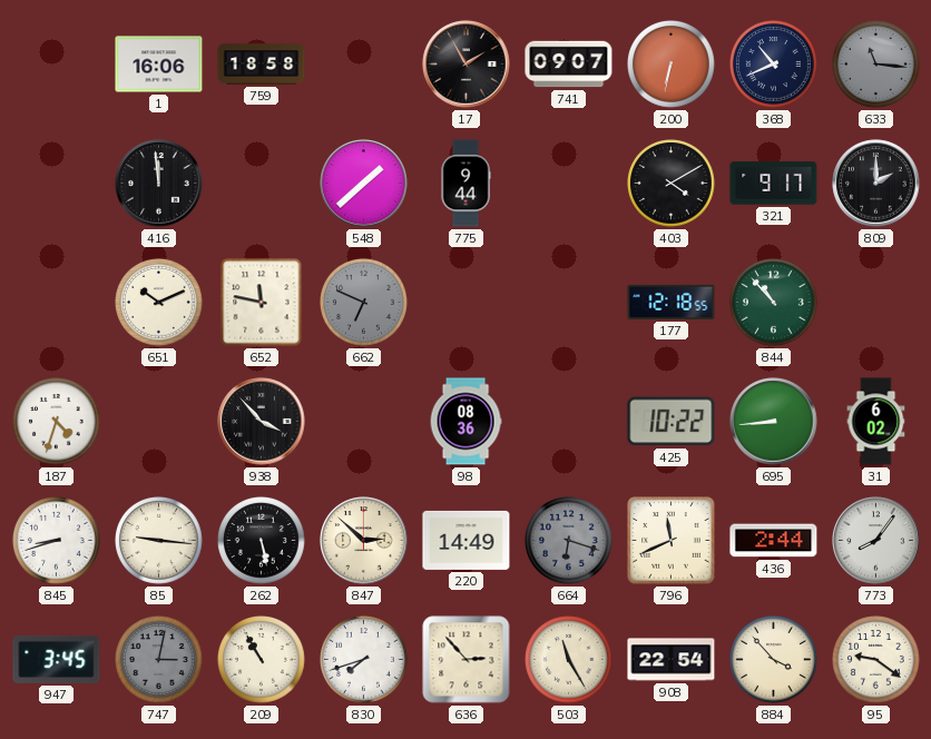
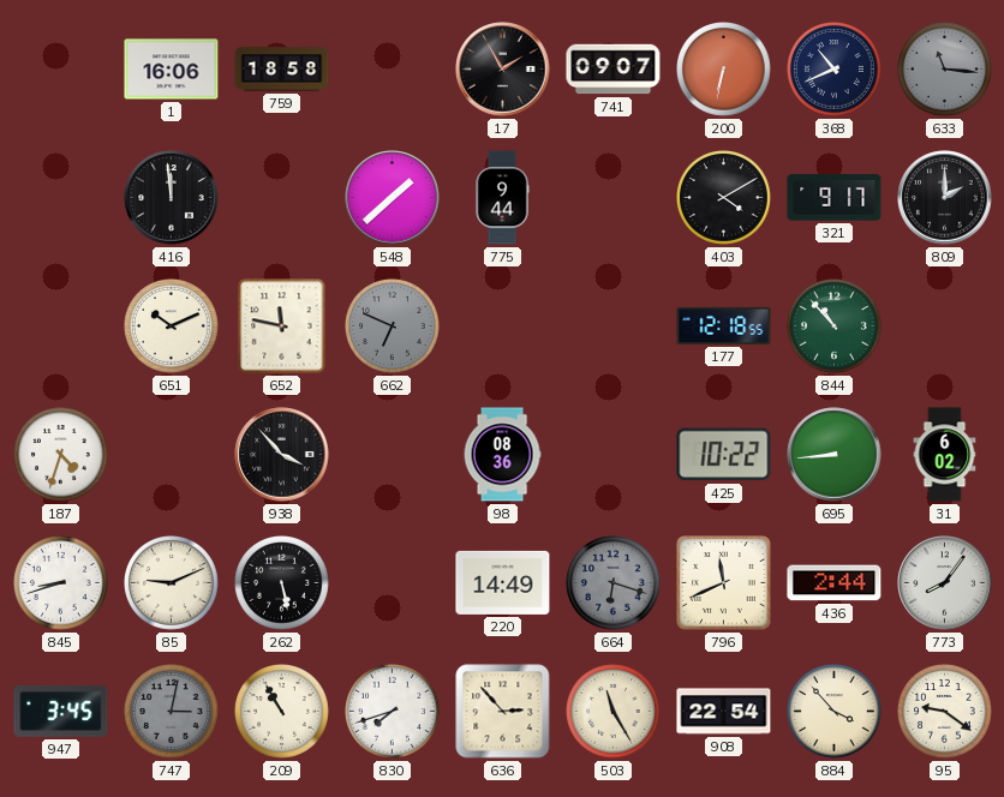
85: 9:16 -> 9:11 (172, 583)
847: 2:52 -> none (364, 541)
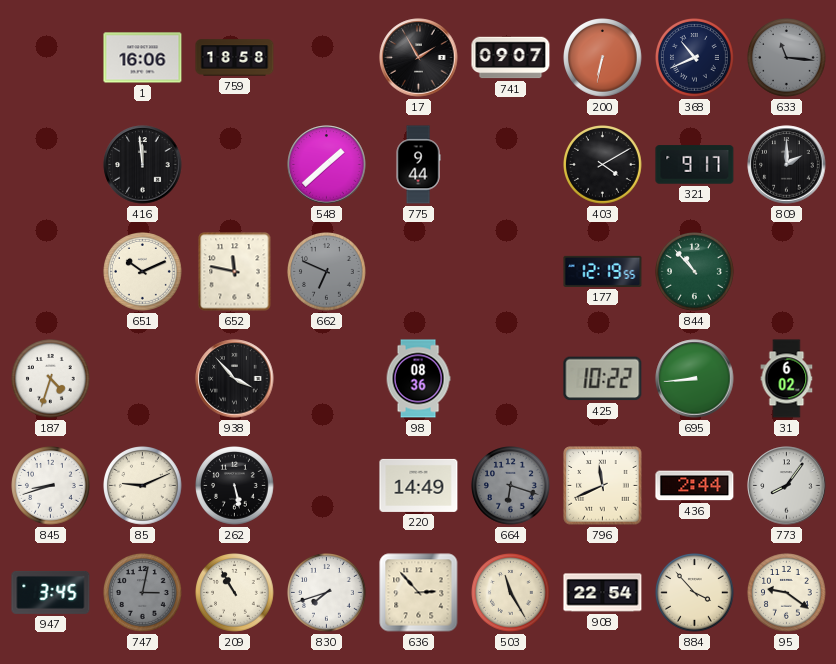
177: 12:18 -> 12:19 (603, 271)
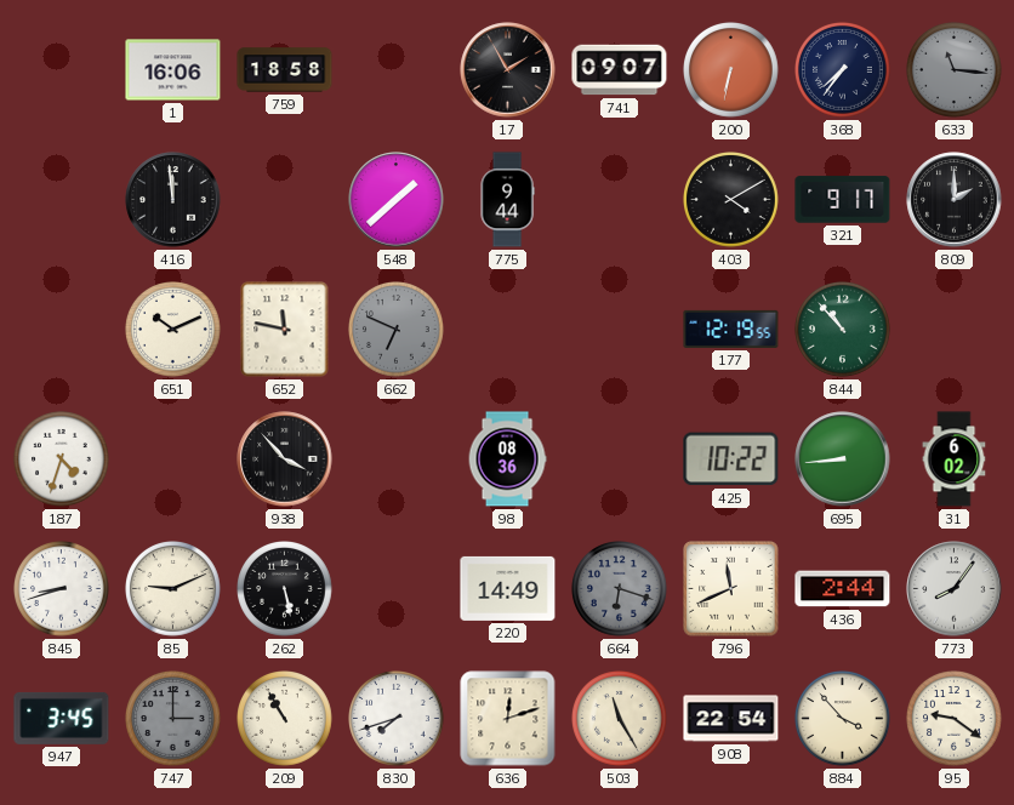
368: 10:41 -> 7:36 (843, 70)
747: 3:02 -> 3:00 (173, 719)
636: 2:53 -> 12:12 (508, 719)
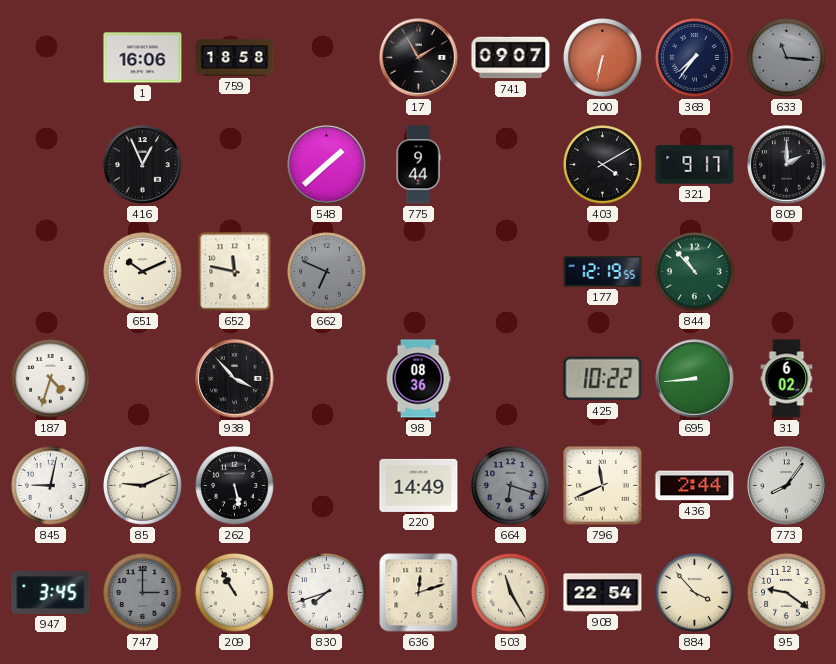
416: 11:59 -> 12:56 (143, 165)
845: 8:42 -> 9:02 (51, 486)
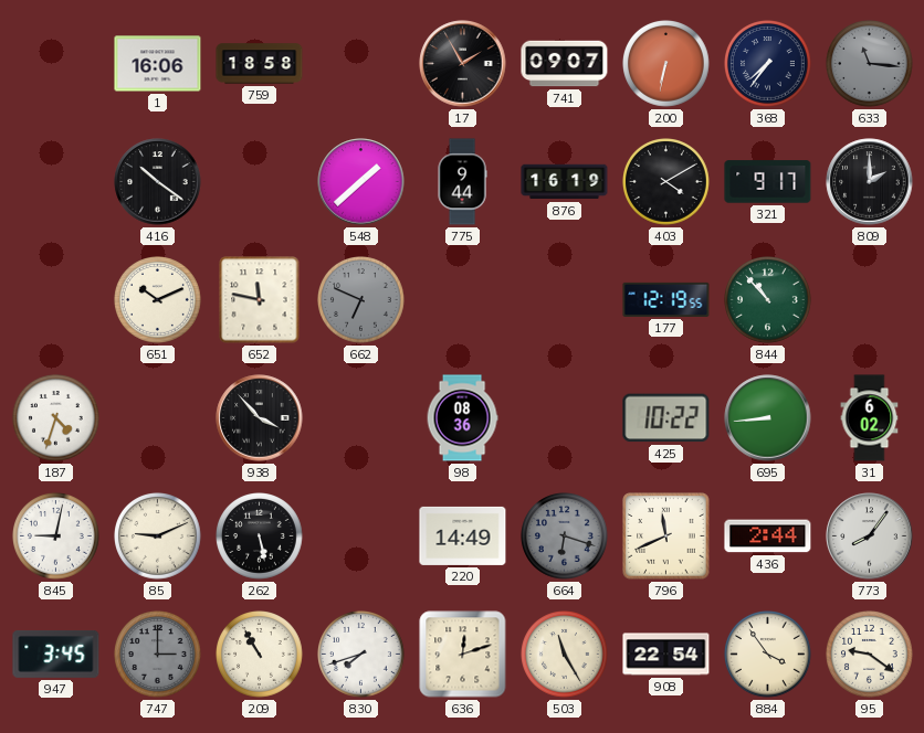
416: 12:56 -> 10:21 (158, 182)
876: none -> 16:19 (565, 182)
884: 3:53 -> 3:54 (768, 655)
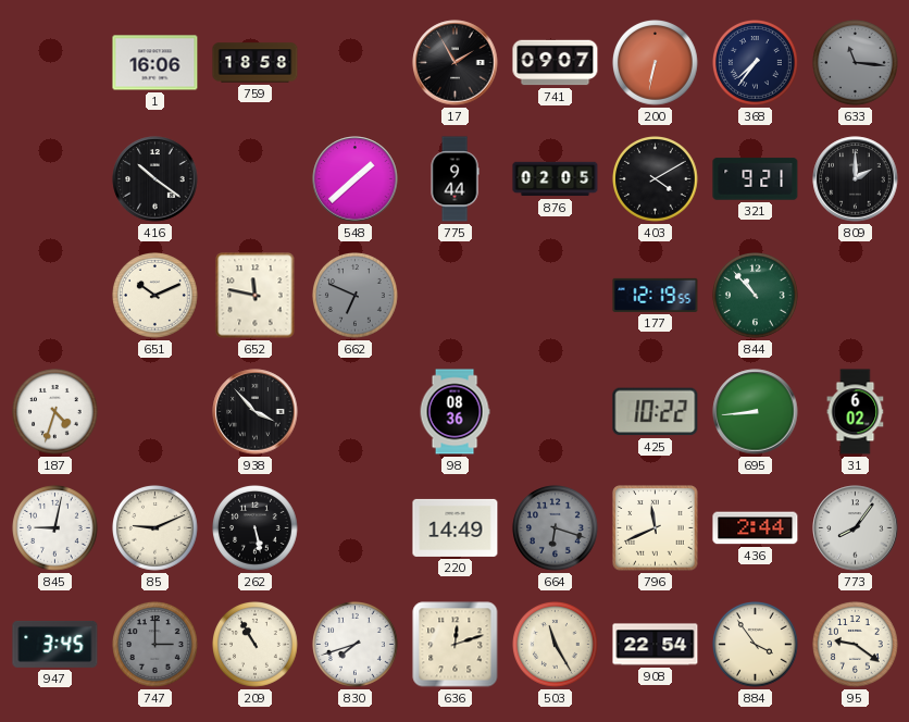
876: 16:19 -> 02:05 (556, 179)
321: 9:17 -> 9:21 (756, 179)
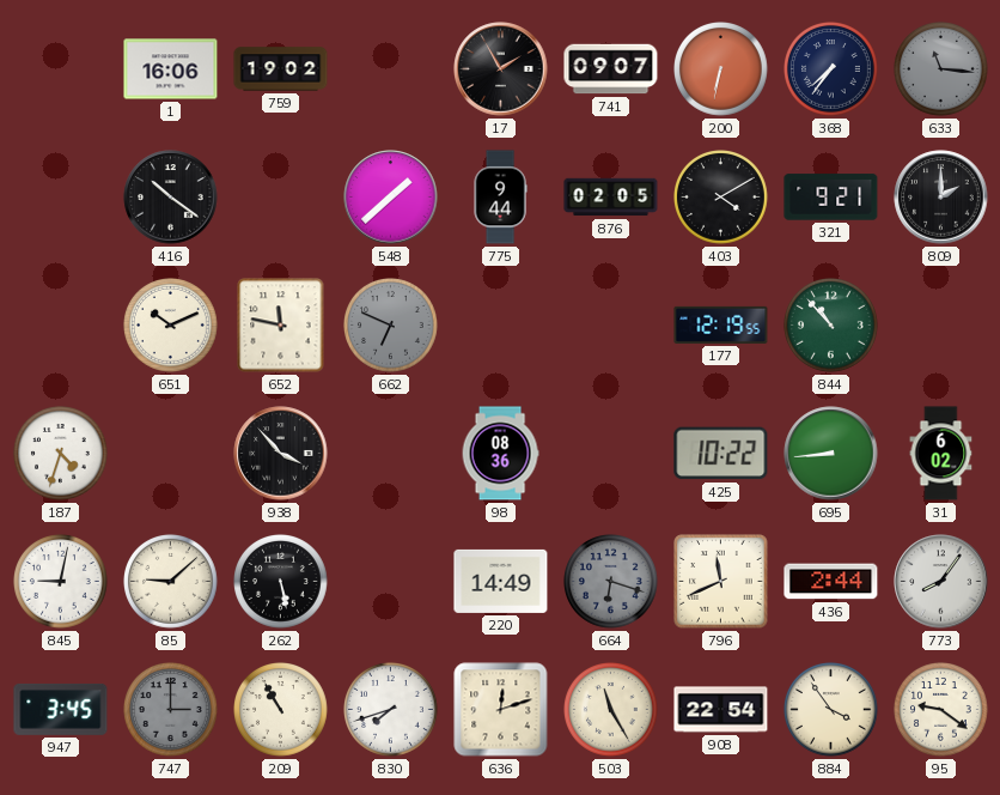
759: 18:58 -> 19:02 (281, 69)
85: 9:11 -> 9:08 (171, 582)
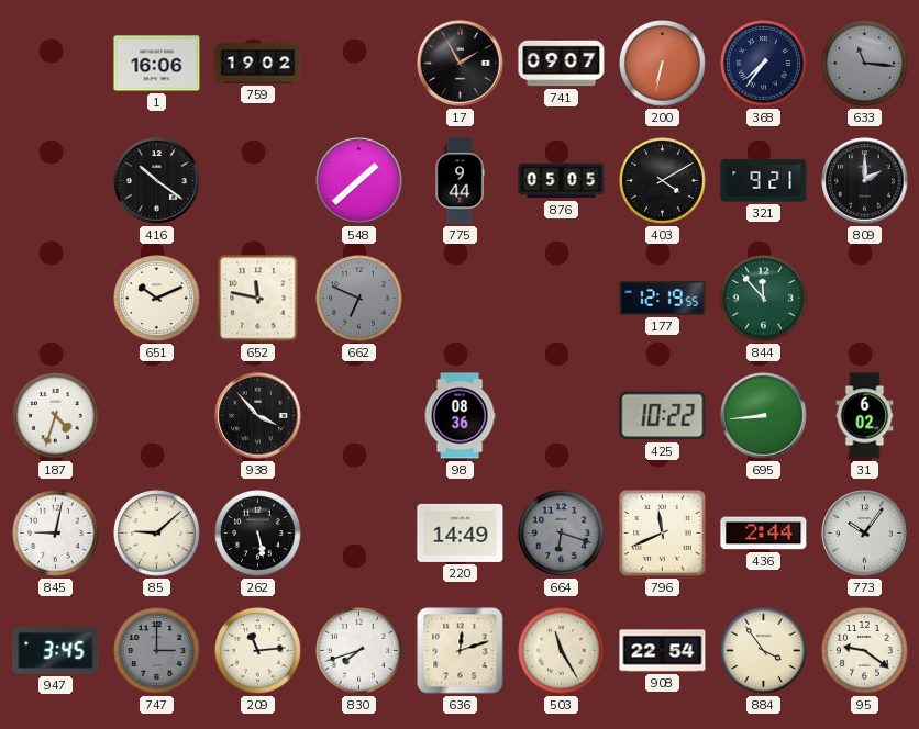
876: 02:05 -> 05:05 (562, 181)
844: 10:53 -> 11:53 (764, 299)
773: 8:06 -> 10:06 (865, 534)
209: 10:55 -> 11:14 (258, 651)
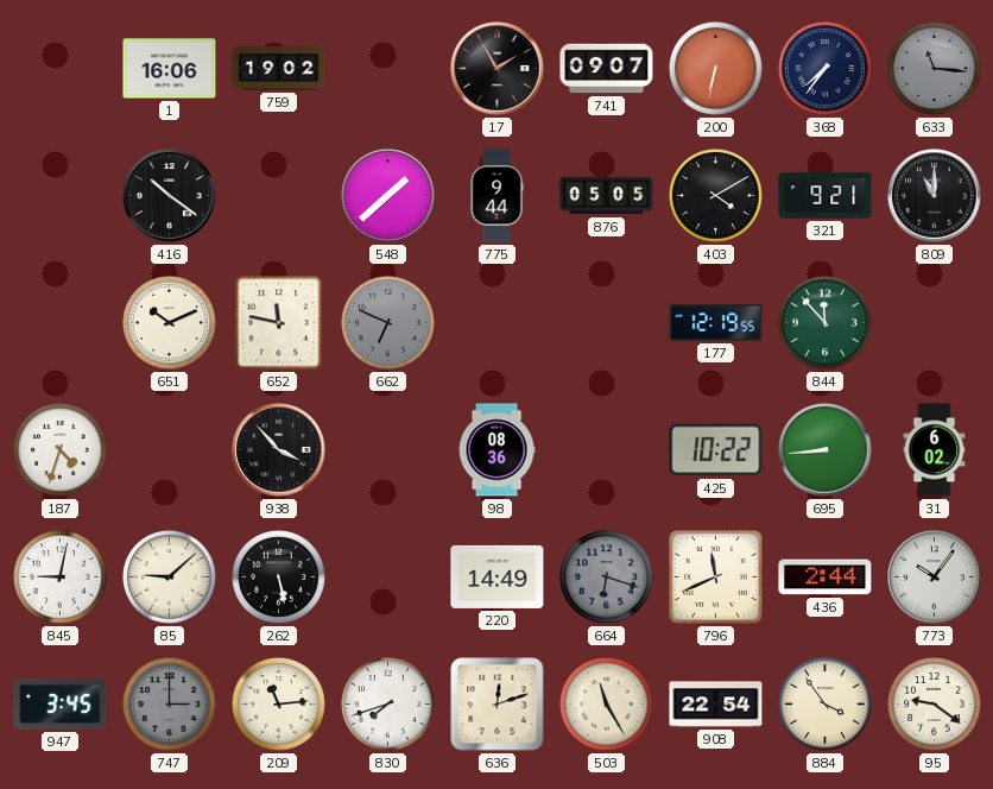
809: 2:00 -> 11:00 (935, 196)
